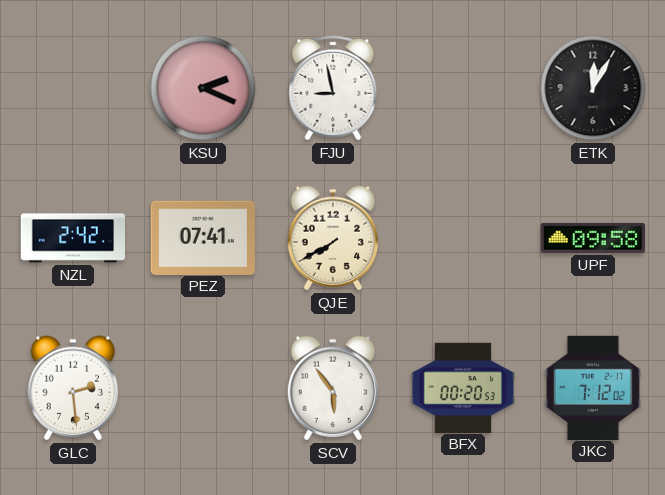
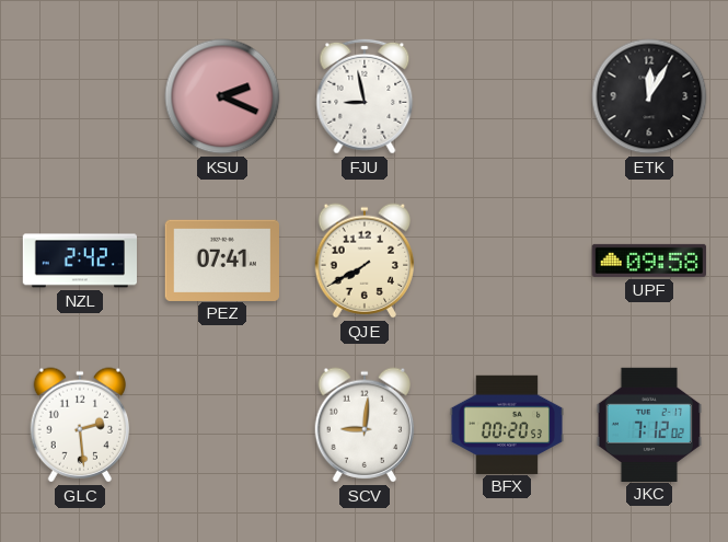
SCV: 5:54 -> 9:01 (365, 425)
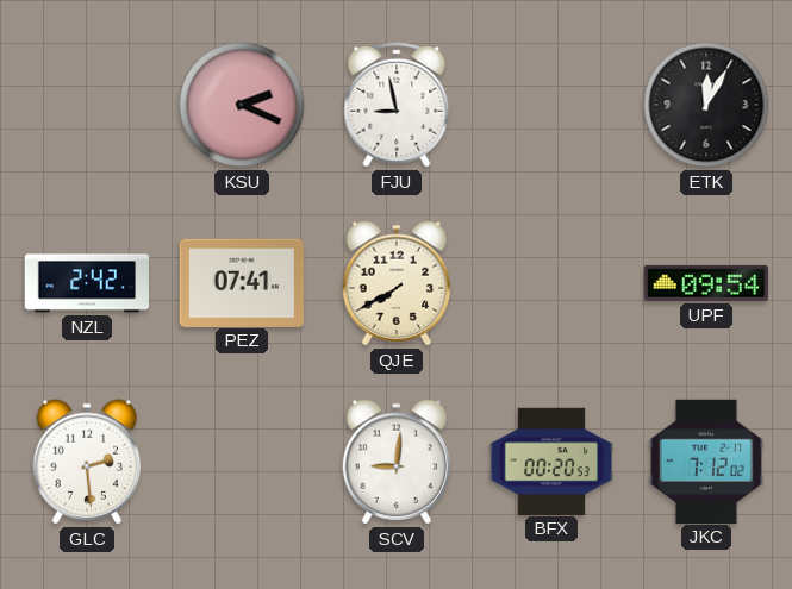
UPF: 09:58 -> 09:54 (705, 283)
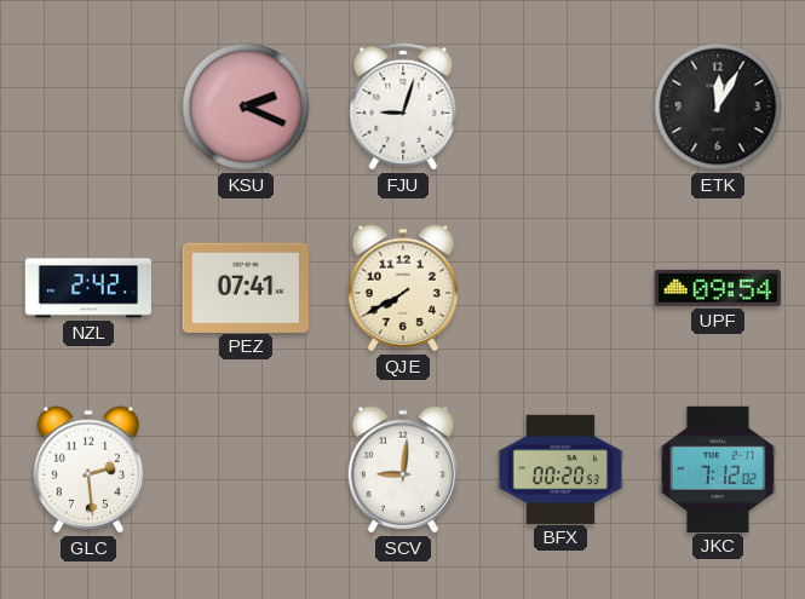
FJU: 8:58 -> 9:03 (403, 106)
